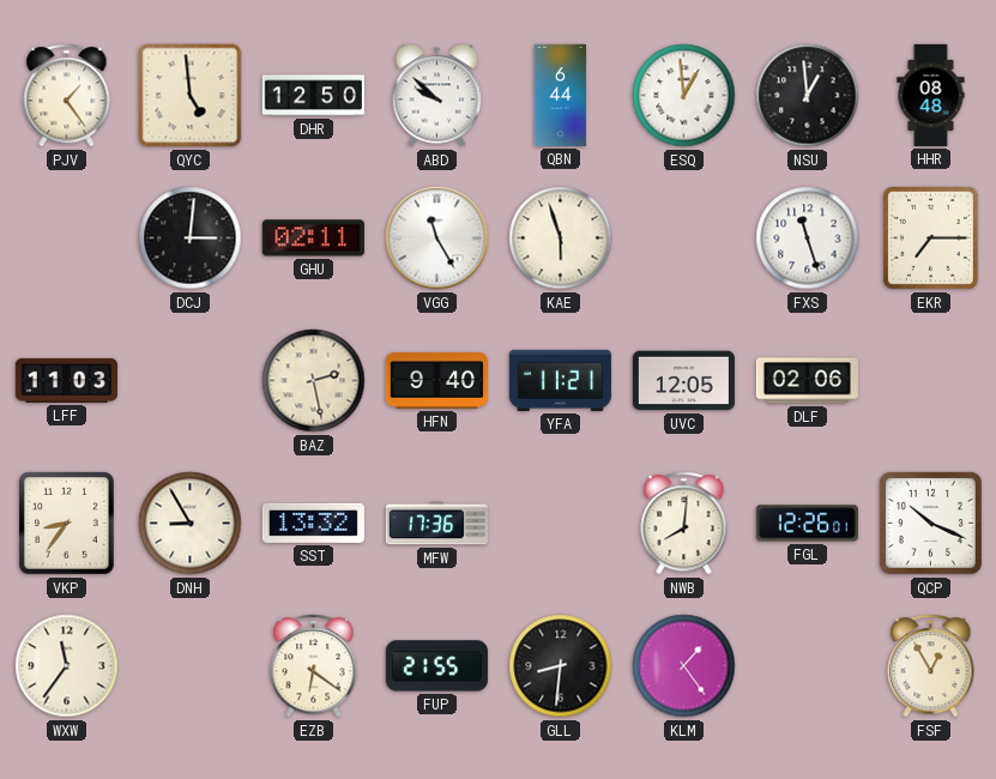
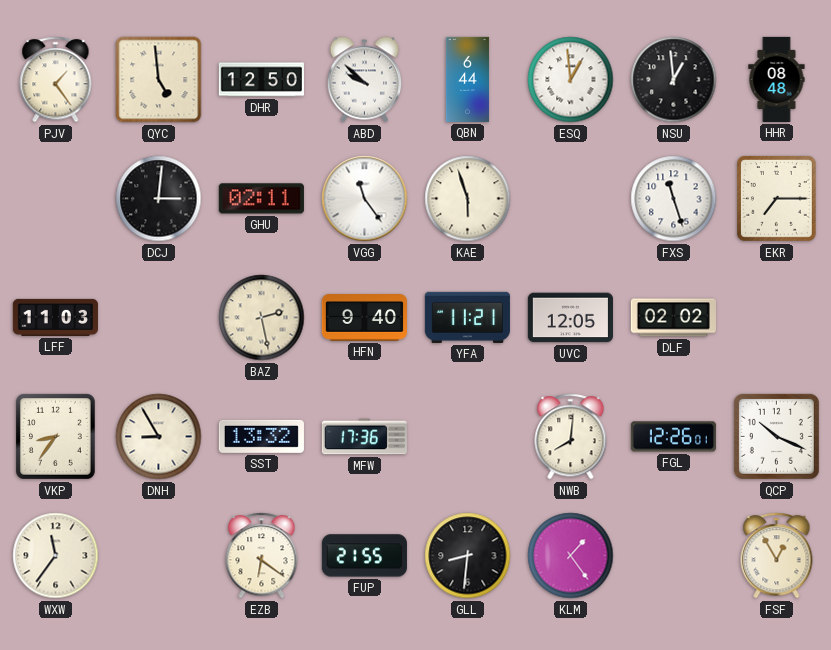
VGG: 11:25 -> 11:24 (365, 199)
DLF: 02:06 -> 02:02 (673, 318)
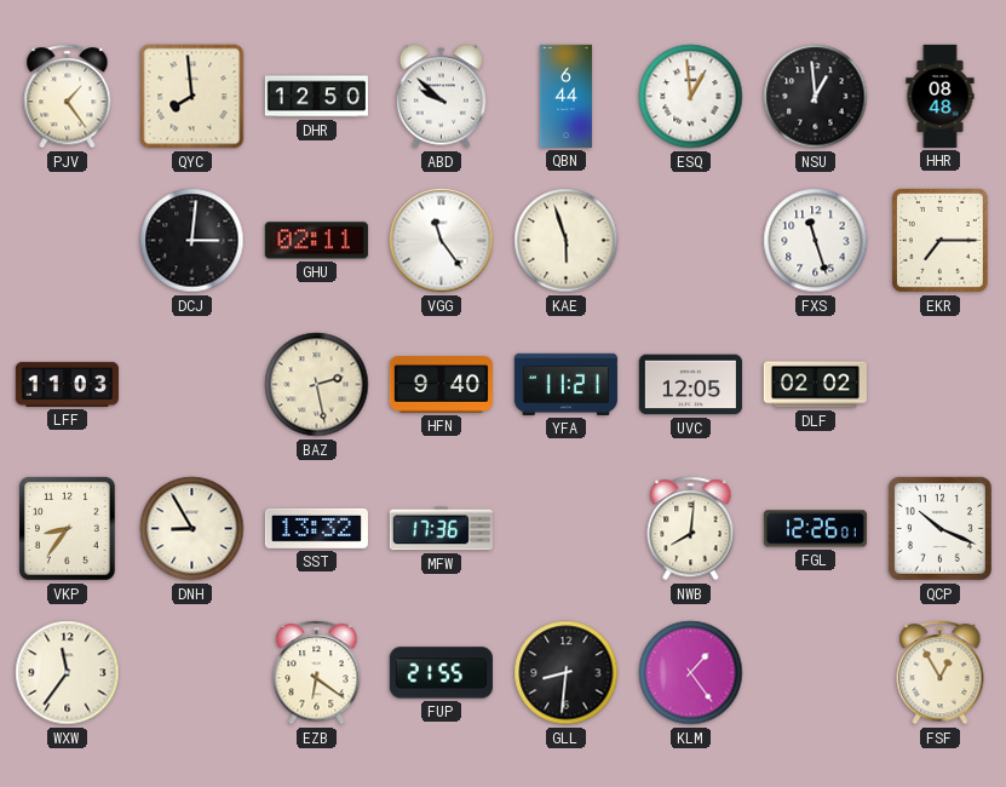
QYC: 4:59 -> 7:59 (192, 97)
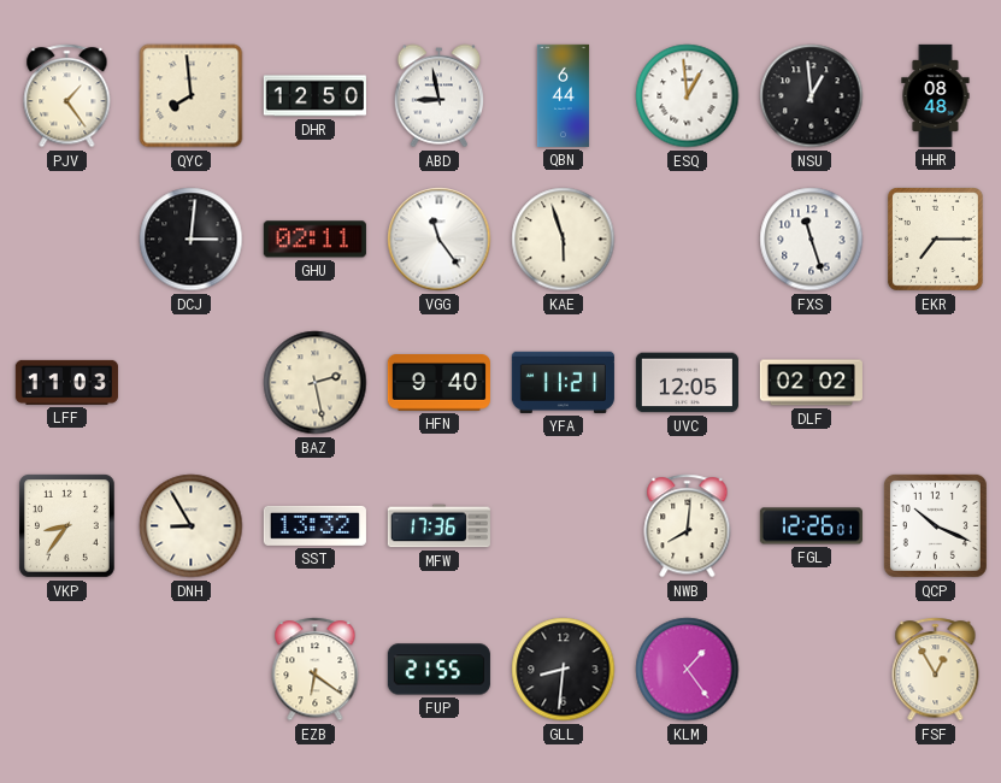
ABD: 9:52 -> 8:58 (440, 96)
WXW: 11:36 -> none (68, 673)
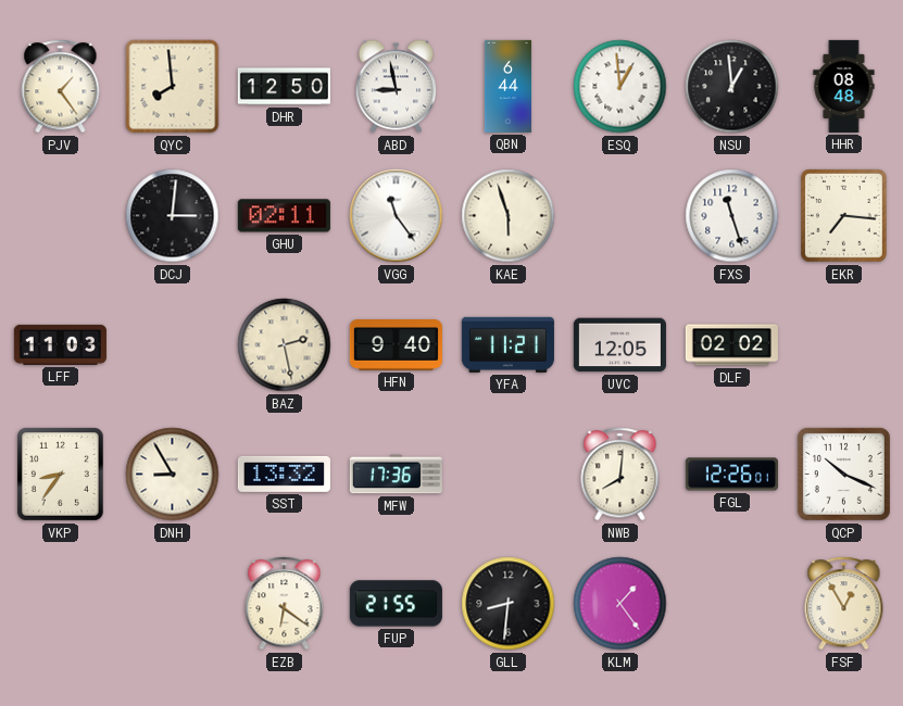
EKR: 7:15 -> 7:16 (844, 216)
